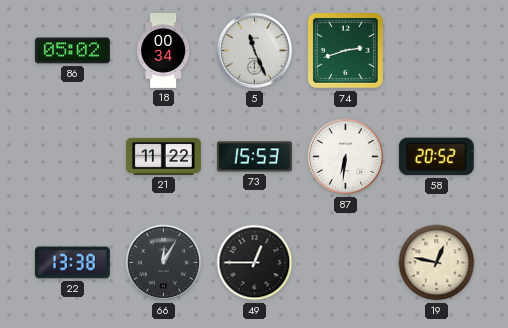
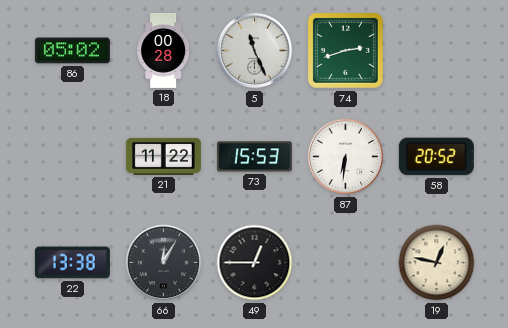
18: 00:34 -> 00:28 (164, 50)
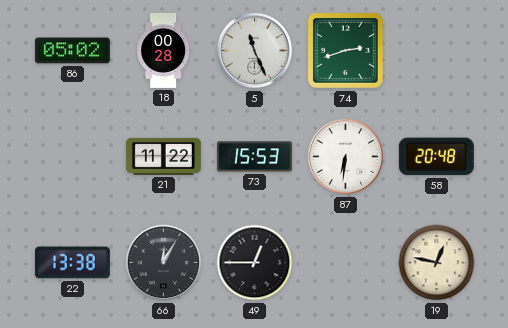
58: 20:52 -> 20:48 (436, 157)
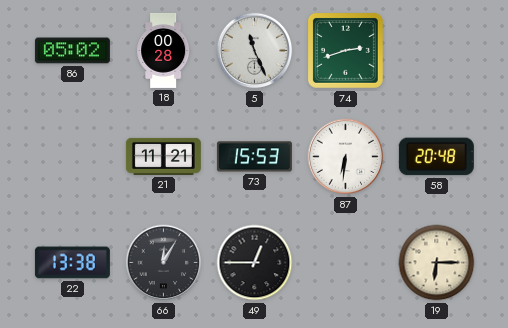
21: 11:22 -> 11:21 (163, 156)
19: 12:47 -> 6:15 (437, 263)
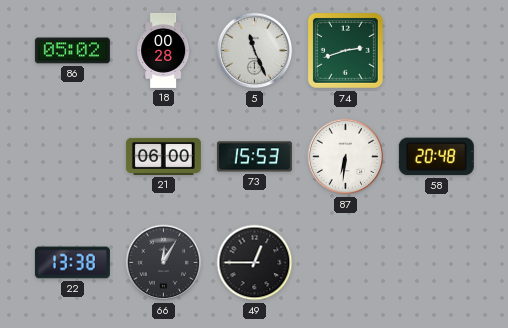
21: 11:21 -> 06:00 (163, 156)
19: 6:15 -> none (437, 263)
